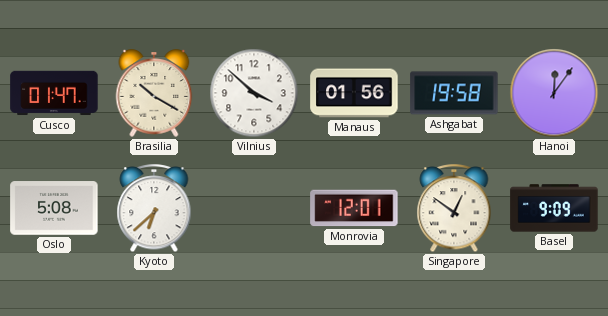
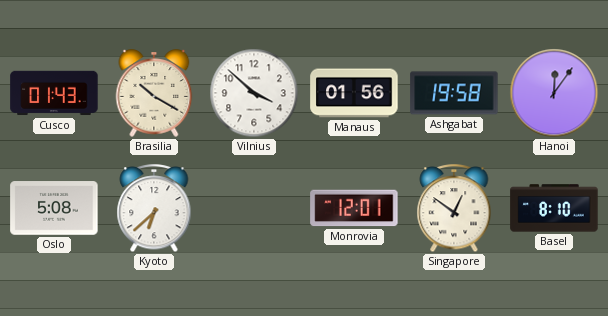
Cusco: 01:47 -> 01:43 (54, 93)
Basel: 9:09 -> 8:10 (554, 208)
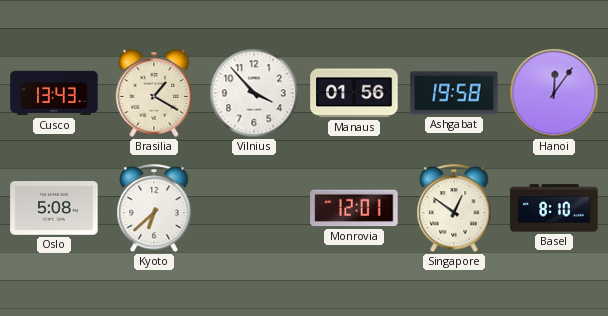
Cusco: 01:43 -> 13:43 (54, 93)
Brasilia: 10:20 -> 1:20 (154, 93)
Vilnius: 3:52 -> 3:53 (254, 93)
